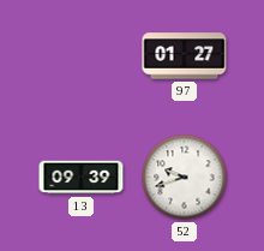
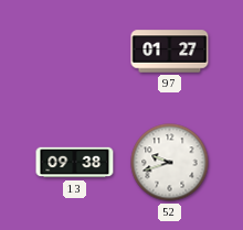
13: 09:39 -> 09:38 (75, 163)
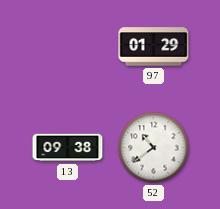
97: 01:27 -> 01:29 (154, 47)
52: 9:42 -> 10:39 (154, 148)
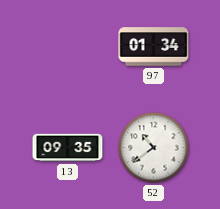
97: 01:29 -> 01:34 (154, 47)
13: 09:38 -> 09:35 (68, 148)
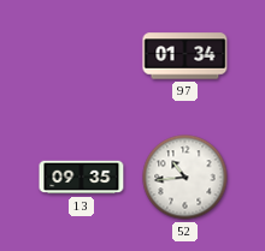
52: 10:39 -> 10:44 (185, 178)
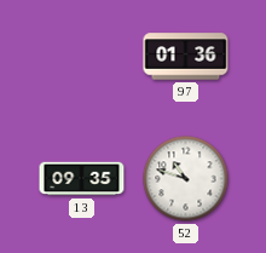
97: 01:34 -> 01:36 (186, 57)
52: 10:44 -> 10:48 (186, 179)
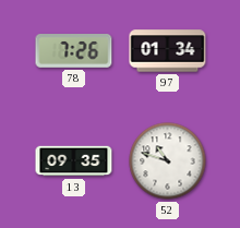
78: none -> 7:26 (74, 51)
97: 01:36 -> 01:34 (168, 51)
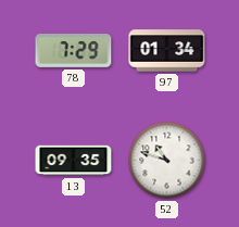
78: 7:26 -> 7:29 (74, 51)
